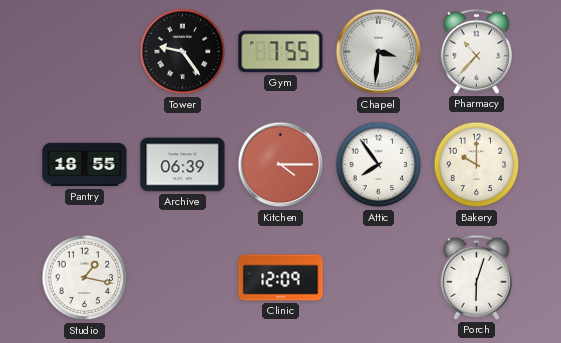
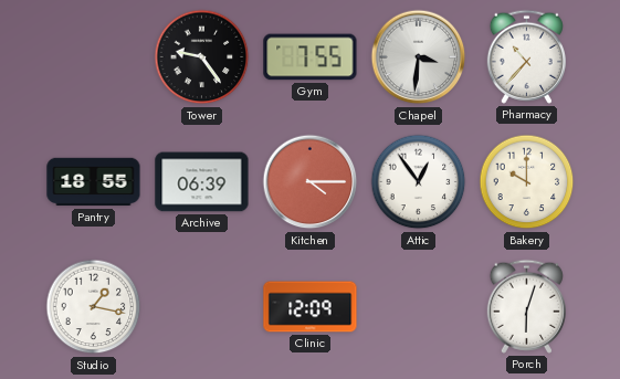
Attic: 7:54 -> 12:54 (419, 182)
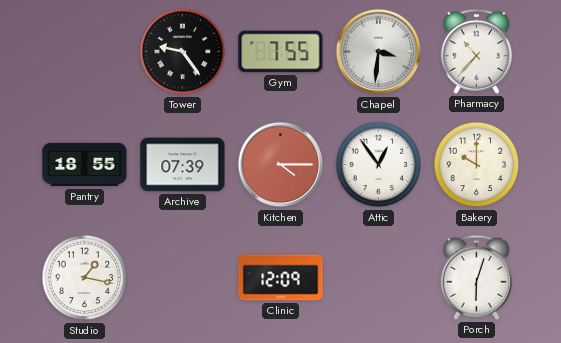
Archive: 06:39 -> 07:39 (183, 165)
